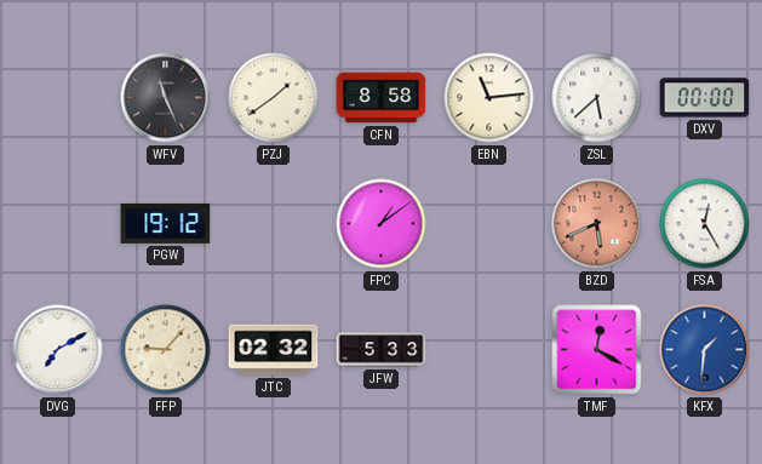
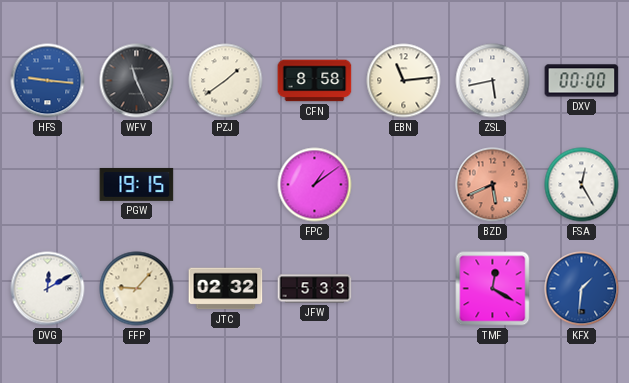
HFS: none -> 9:16 (48, 81)
ZSL: 5:38 -> 5:43 (493, 81)
PGW: 19:12 -> 19:15 (137, 184)
DVG: 7:10 -> 12:10 (48, 289)
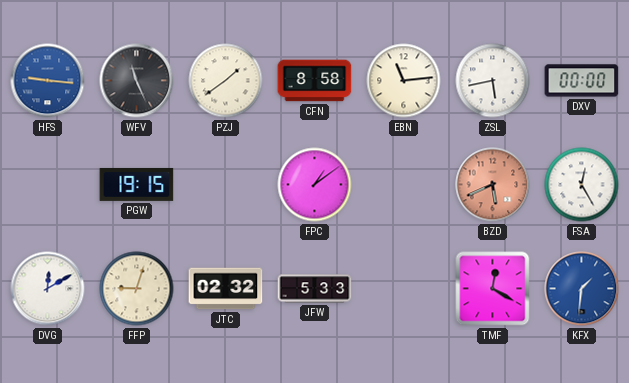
FFP: 9:07 -> 9:03 (137, 289)
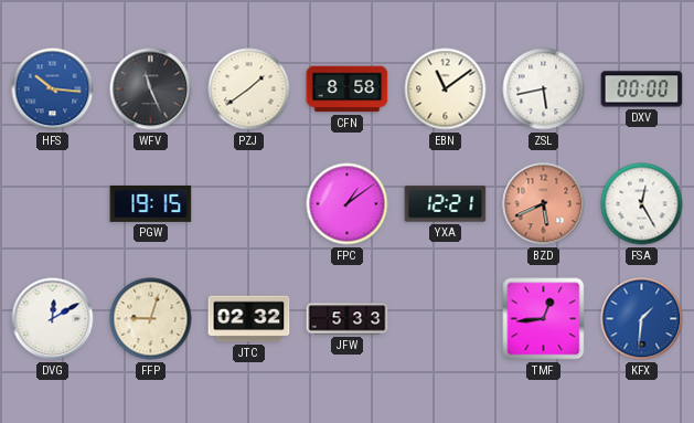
HFS: 9:16 -> 10:16 (53, 89)
EBN: 11:14 -> 11:09 (446, 89)
YXA: none -> 12:21 (446, 204)
TMF: 12:20 -> 12:44 (544, 319)
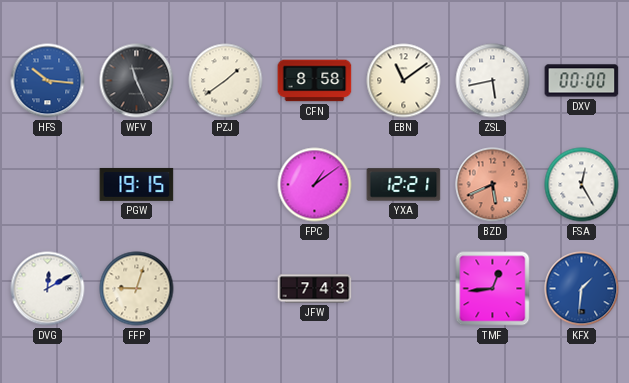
JTC: 02:32 -> none (249, 319)
JFW: 5:33 -> 7:43 (315, 289)
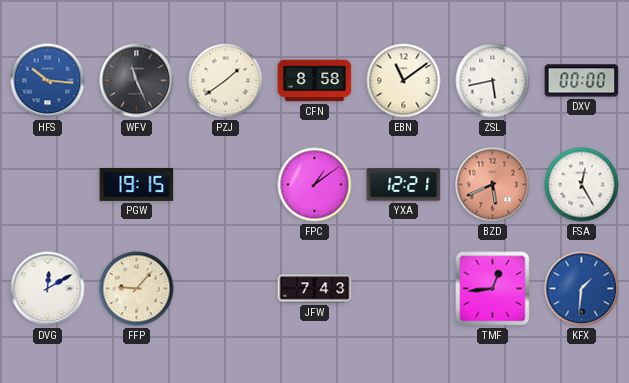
FFP: 9:03 -> 9:07 (137, 289)
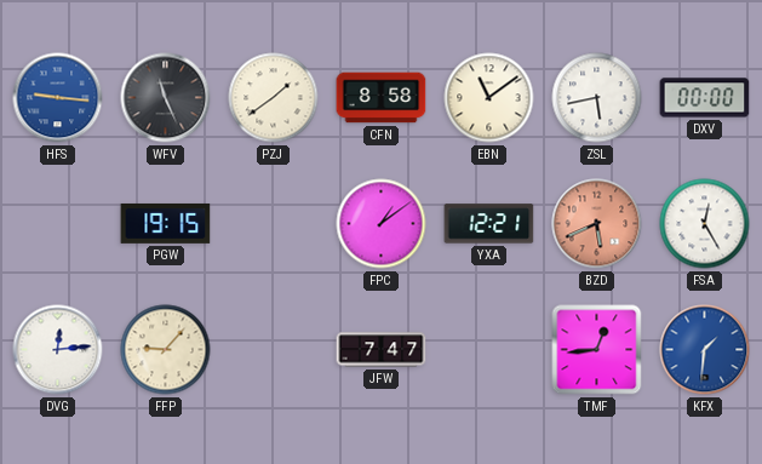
HFS: 10:16 -> 9:16 (58, 98)
DVG: 12:10 -> 12:14 (58, 350)
JFW: 7:43 -> 7:47 (382, 350)
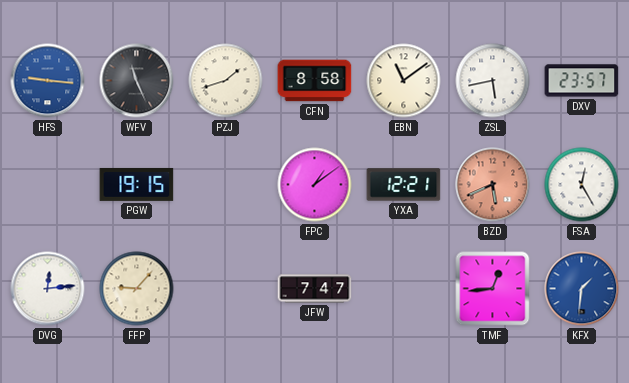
PZJ: 1:39 -> 1:42 (226, 81)
DXV: 00:00 -> 23:57 (582, 81)
